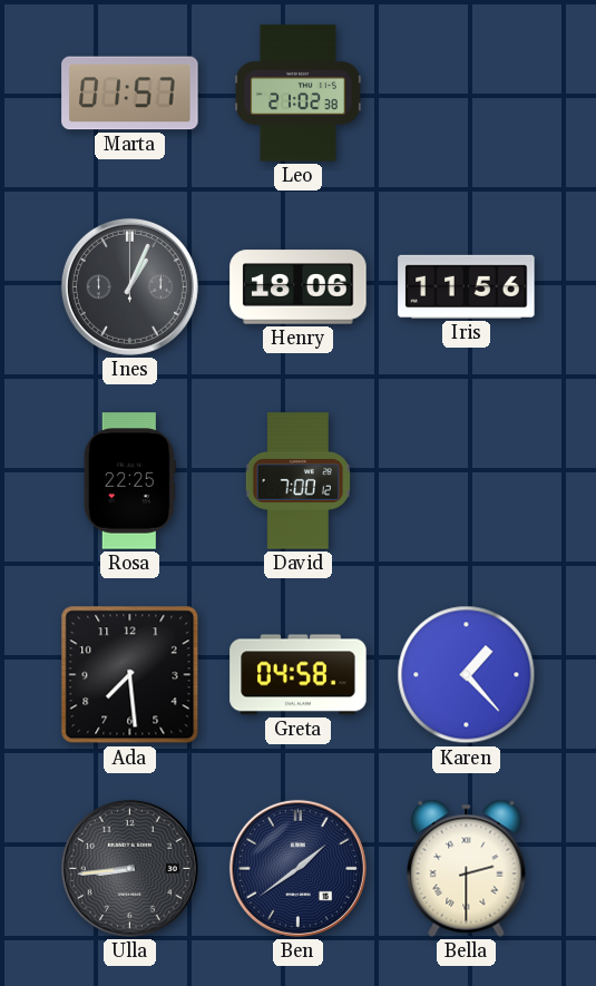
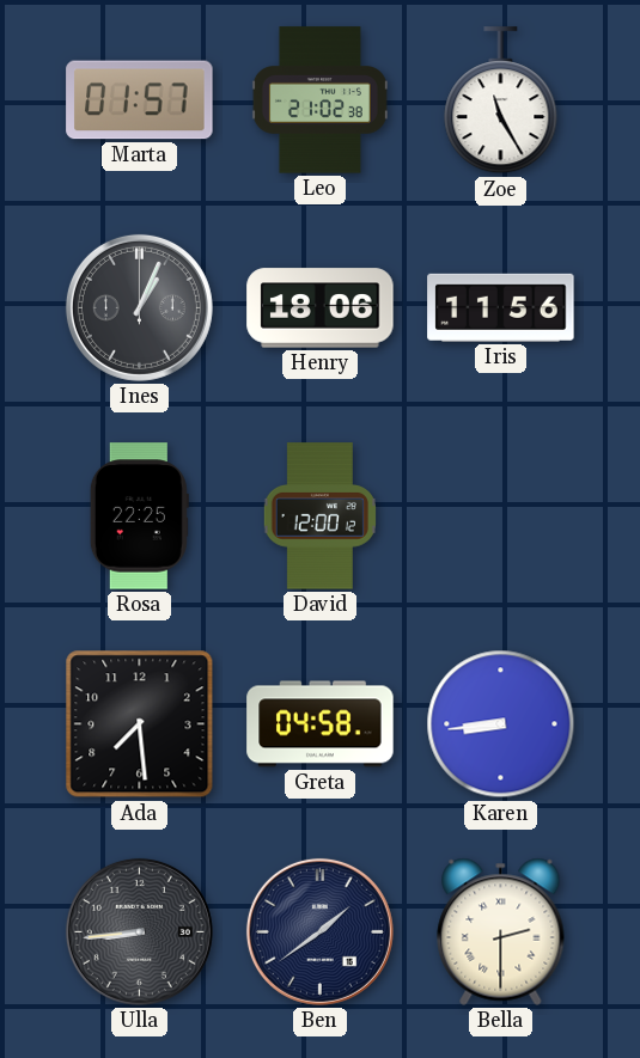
Zoe: none -> 11:25 (501, 100)
David: 7:00 -> 12:00 (319, 516)
Karen: 1:23 -> 8:44 (501, 724)
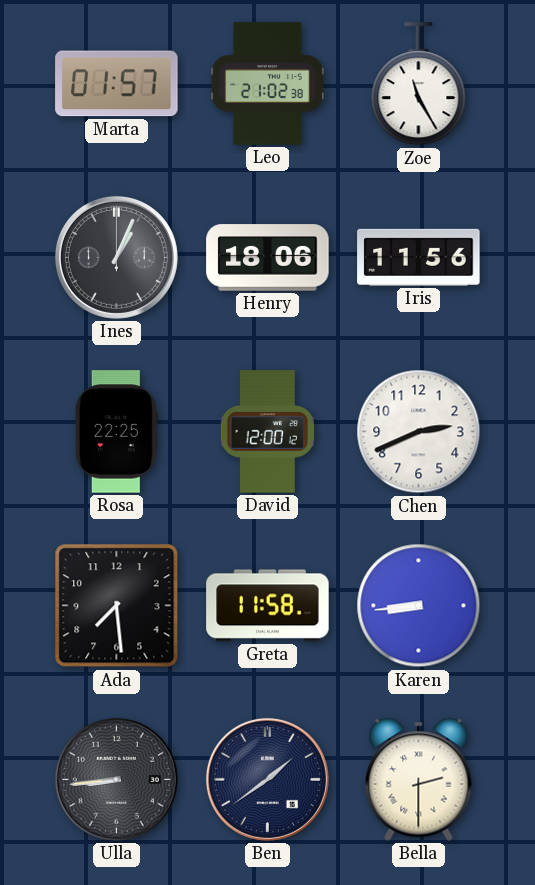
Chen: none -> 2:41 (419, 432)
Greta: 04:58 -> 11:58 (268, 606)
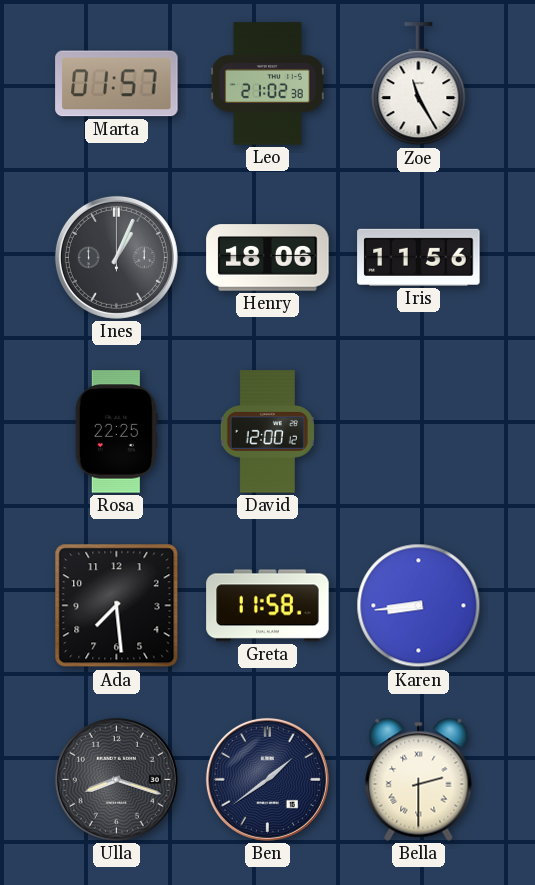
Chen: 2:41 -> none (419, 432)
Ulla: 8:44 -> 8:18 (116, 779)
